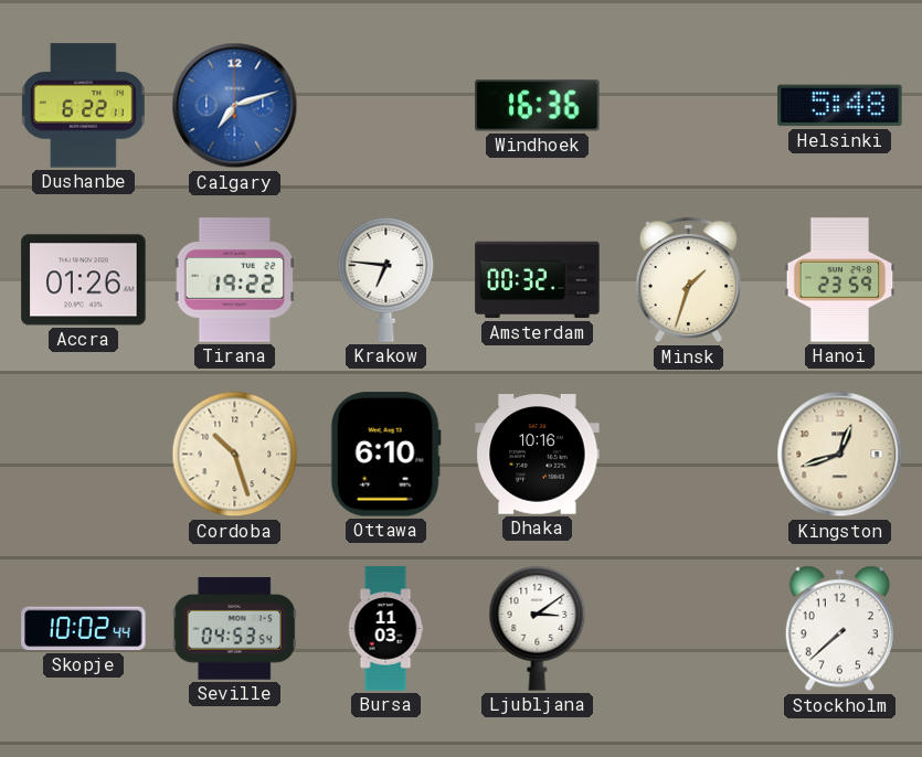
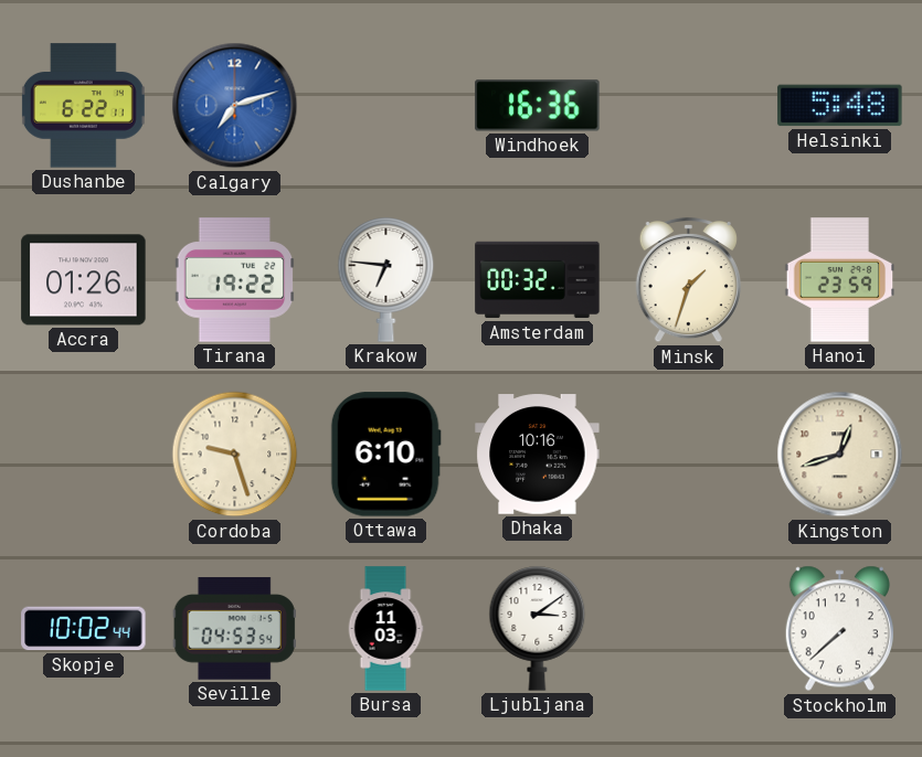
Cordoba: 10:27 -> 9:27 (235, 455)
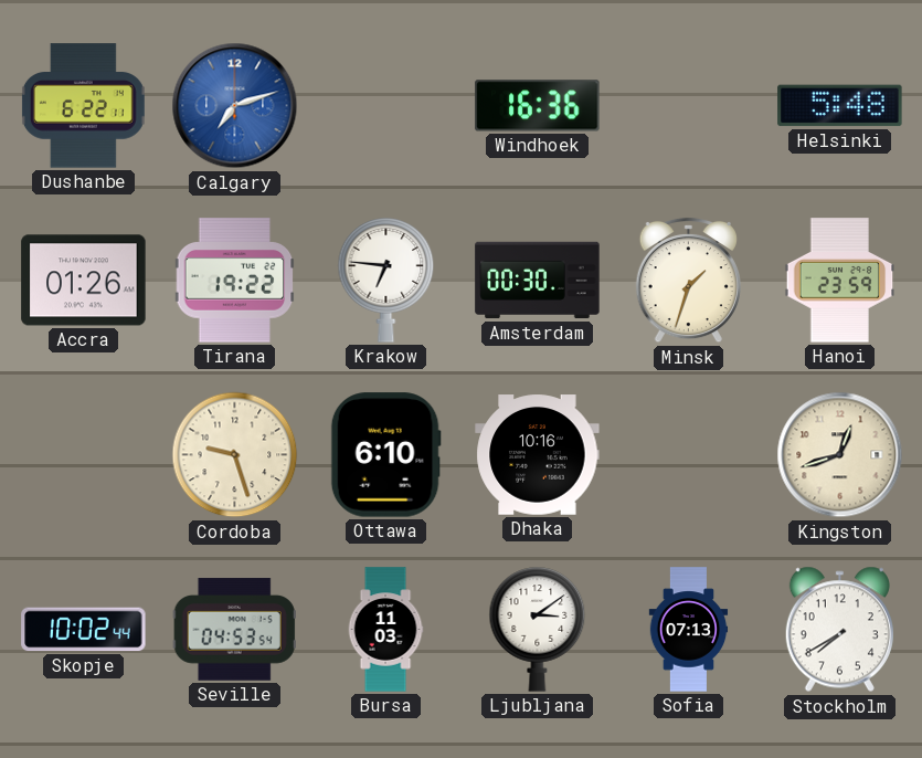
Amsterdam: 00:32 -> 00:30 (538, 281)
Sofia: none -> 07:13 (689, 630)
Stockholm: 7:38 -> 7:40 (839, 630)
